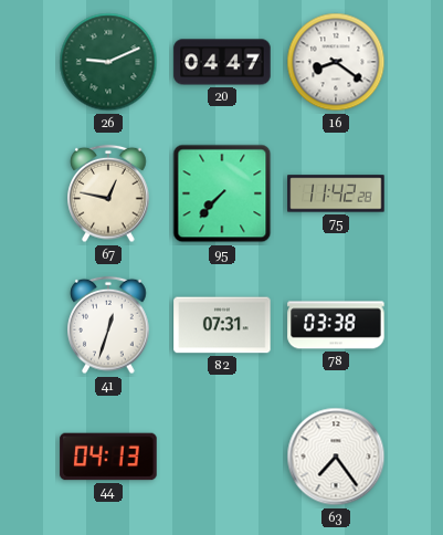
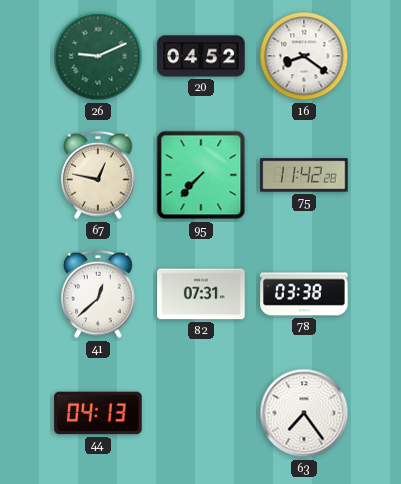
20: 04:47 -> 04:52 (201, 56)
41: 12:33 -> 12:38 (98, 294)
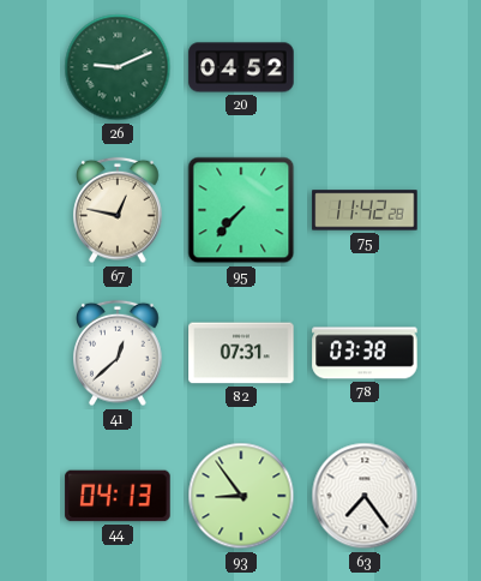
16: 8:21 -> none (304, 56)
93: none -> 8:54 (241, 496)
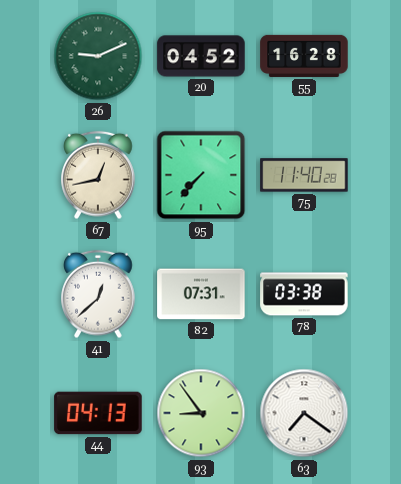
55: none -> 16:28 (304, 56)
67: 12:47 -> 12:43 (98, 175)
75: 11:42 -> 11:40 (304, 175)
63: 7:24 -> 7:21 (304, 413)
